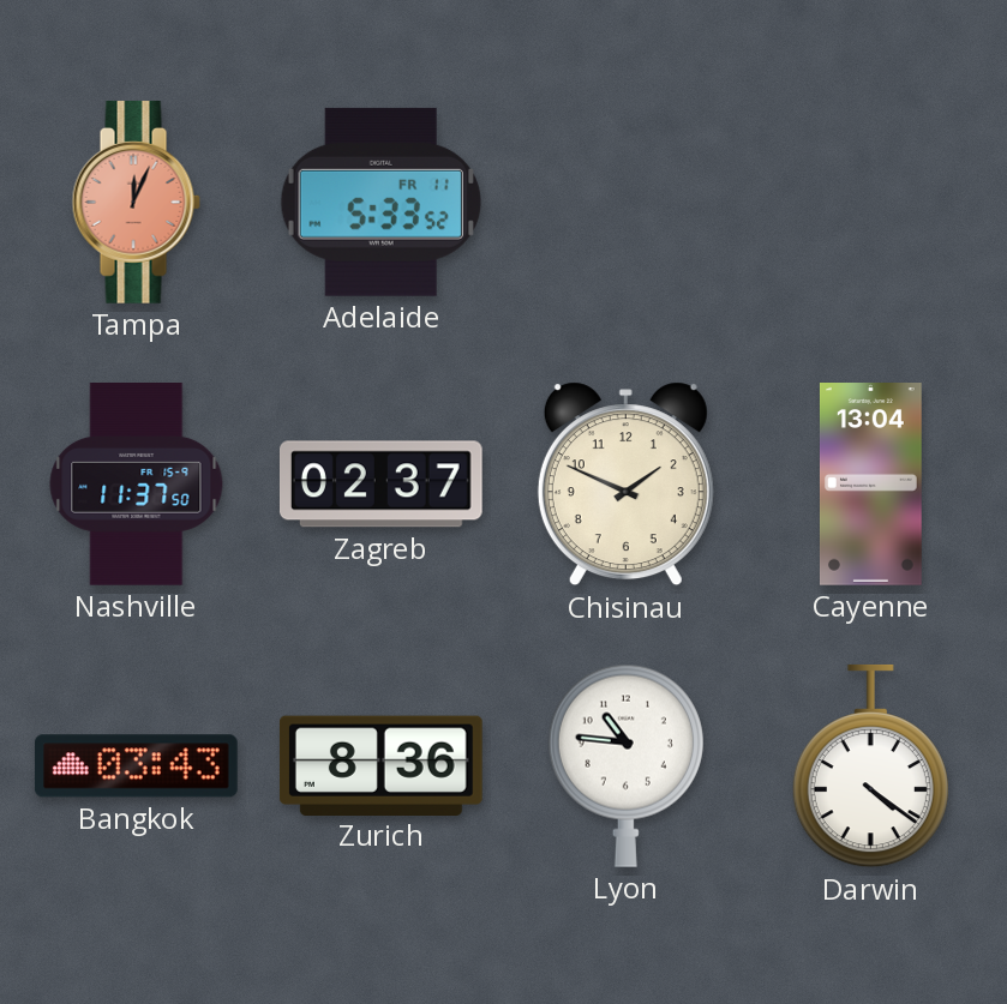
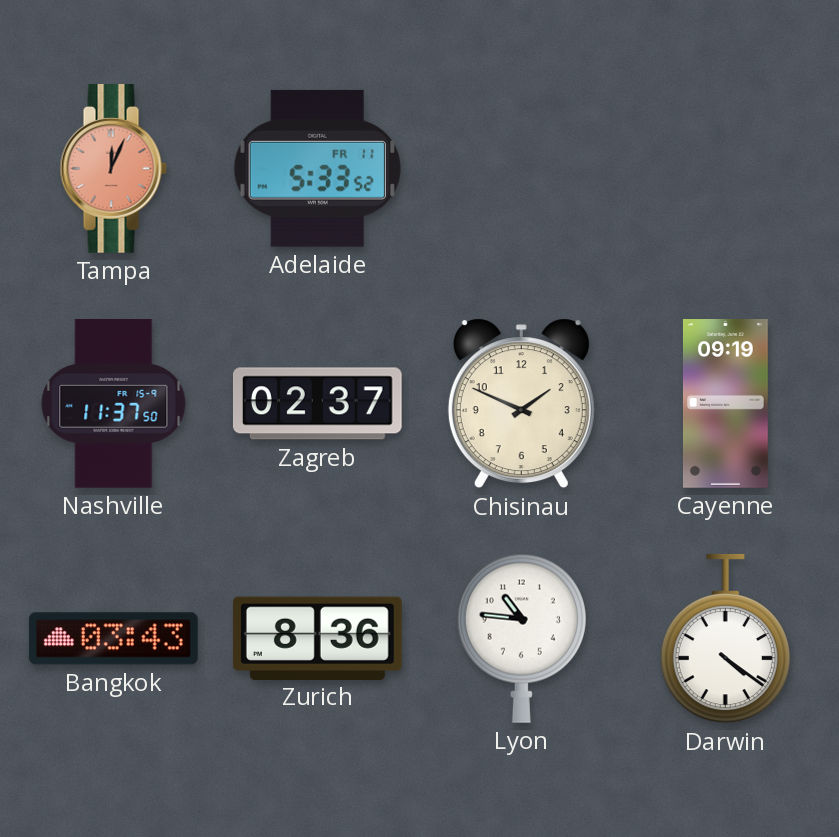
Cayenne: 13:04 -> 09:19 (725, 404)
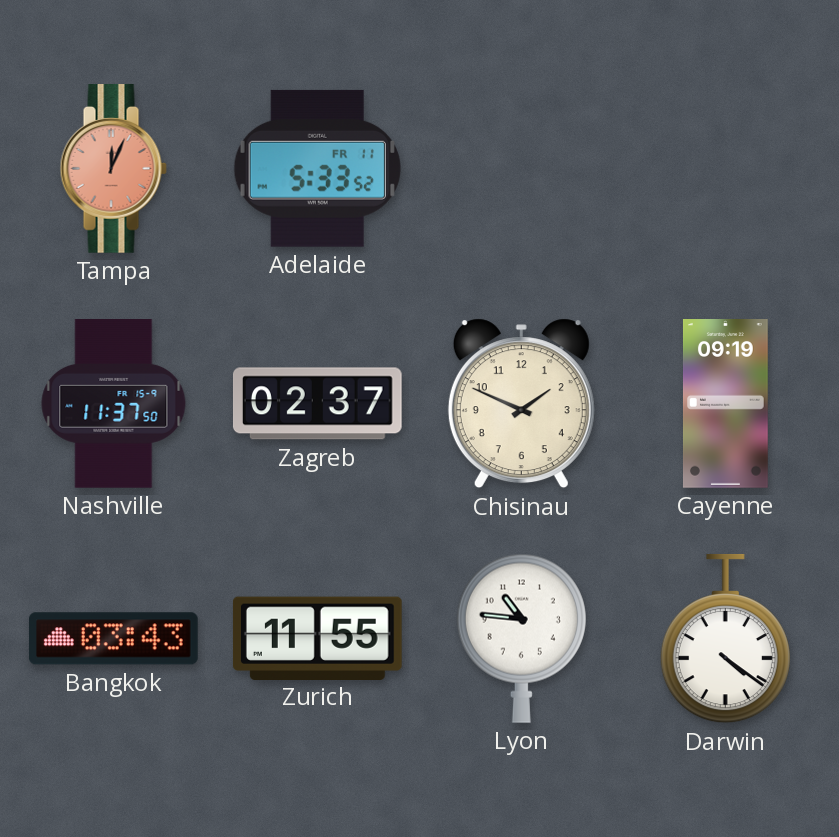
Zurich: 8:36 -> 11:55 (317, 638)
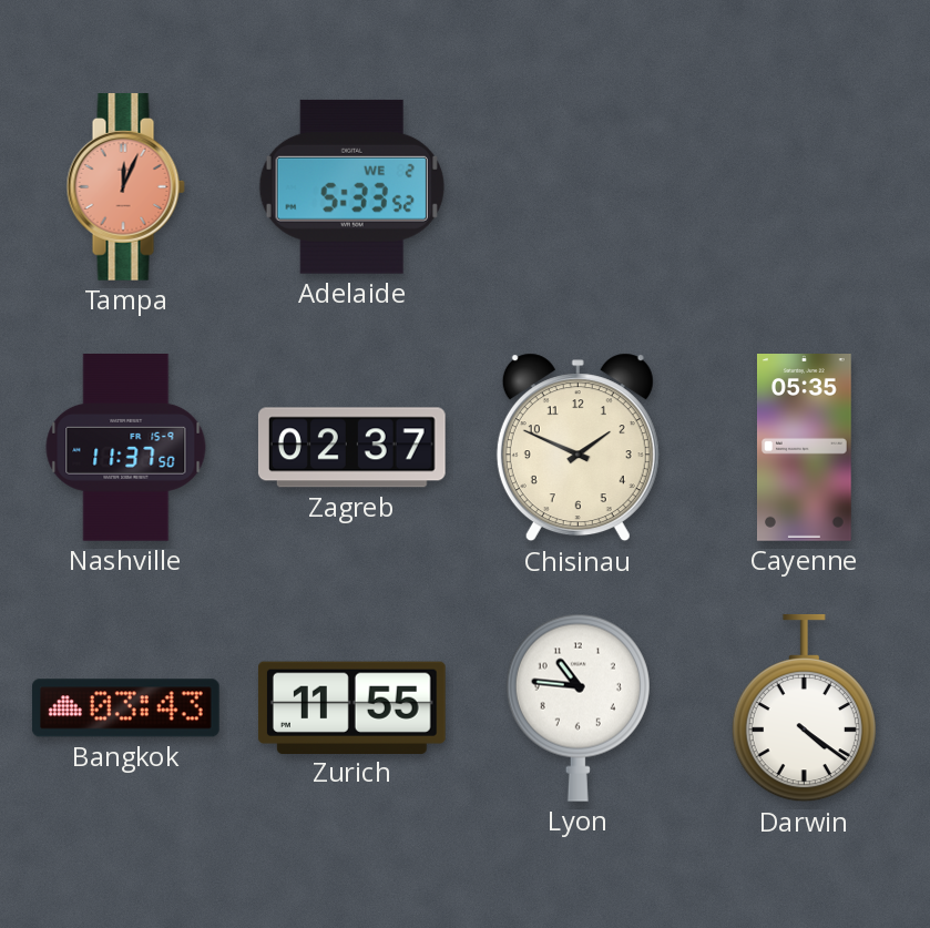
Adelaide date: FR 11 -> WE 2 (351, 186)
Cayenne: 09:19 -> 05:35 (804, 448)
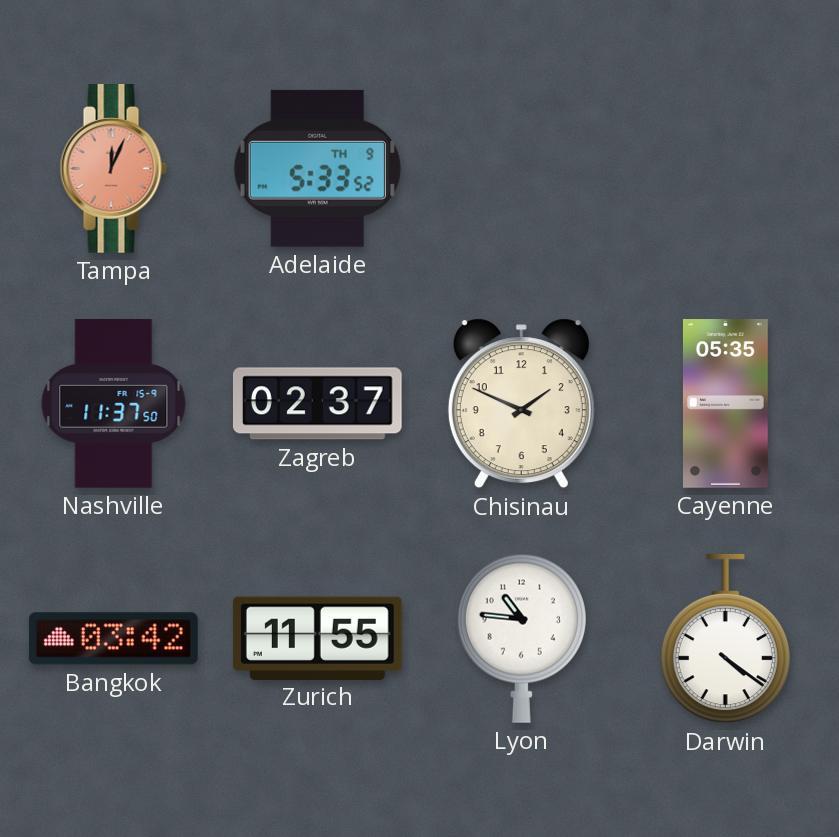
Adelaide date: WE 2 -> TH 9 (317, 168)
Bangkok: 03:43 -> 03:42 (113, 639)
